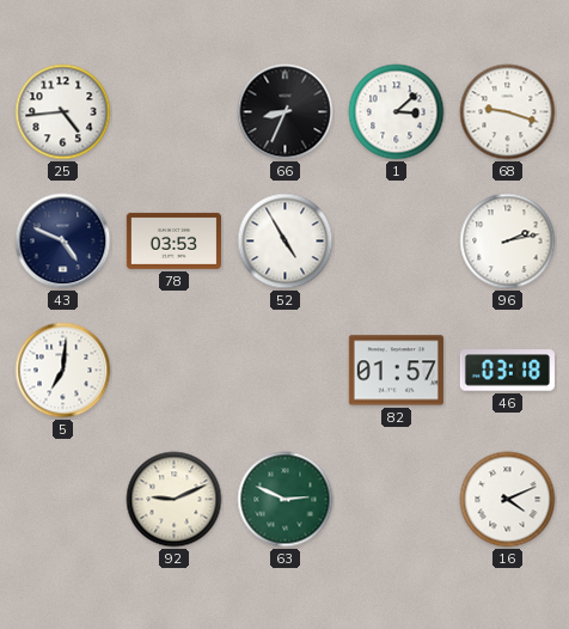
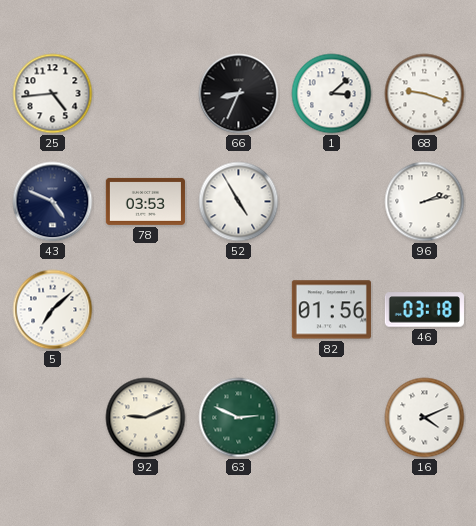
5: 7:01 -> 7:08 (53, 310)
82: 01:57 -> 01:56 (331, 310)
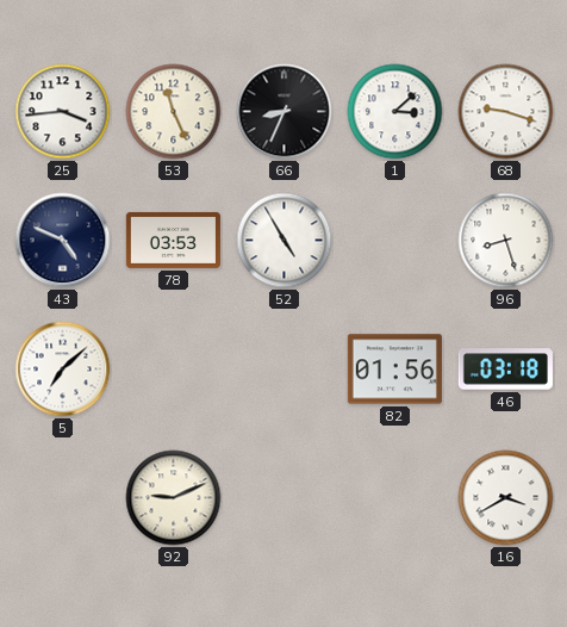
25: 4:44 -> 3:44 (63, 112)
53: none -> 11:26 (174, 112)
96: 2:13 -> 8:27 (506, 241)
63: 2:49 -> none (239, 418)
16: 4:11 -> 3:40 (506, 498)
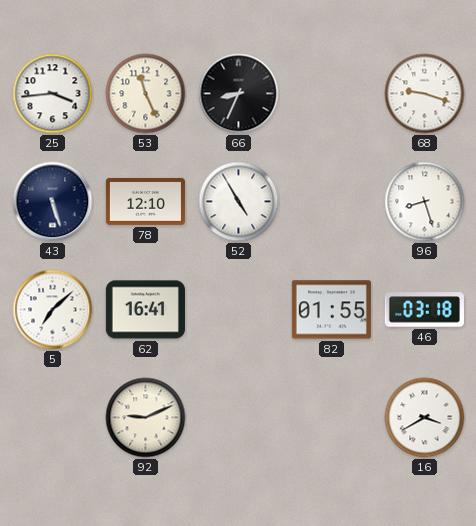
1: 3:08 -> none (395, 112)
43: 4:49 -> 5:27 (53, 202)
78: 03:53 -> 12:10 (145, 201)
62: none -> 16:41 (145, 310)
82: 01:56 -> 01:55 (331, 310)
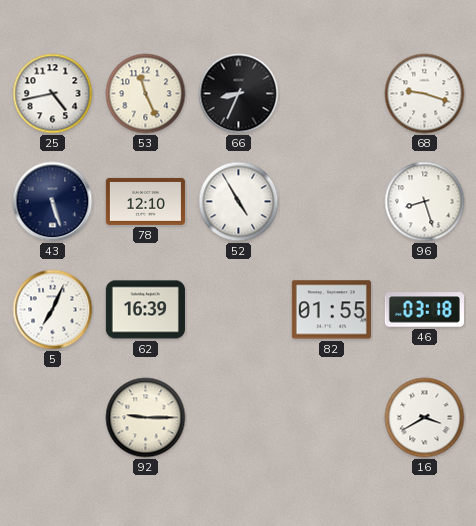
25: 3:44 -> 4:43 (53, 94)
5: 7:08 -> 7:04 (53, 310)
62: 16:41 -> 16:39 (145, 310)
92: 9:11 -> 9:15 (146, 418)
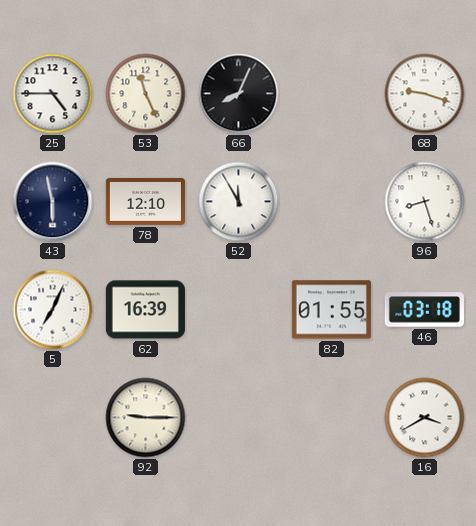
25: 4:43 -> 4:45 (53, 94)
66: 8:34 -> 8:04 (239, 94)
43: 5:27 -> 5:58 (53, 202)
52: 4:55 -> 11:55 (239, 202)
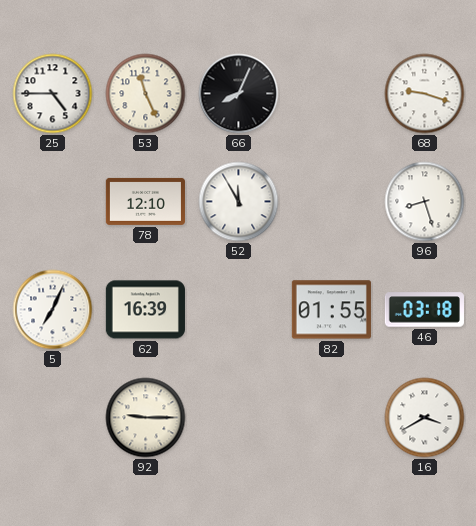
43: 5:58 -> none (53, 202)
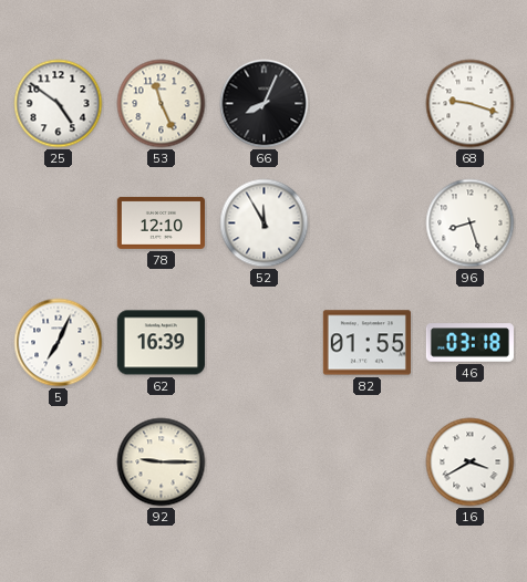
25: 4:45 -> 4:51 (59, 104)
